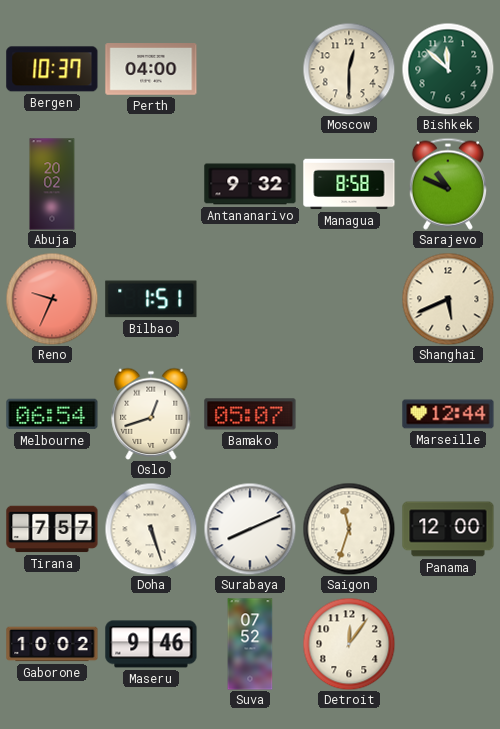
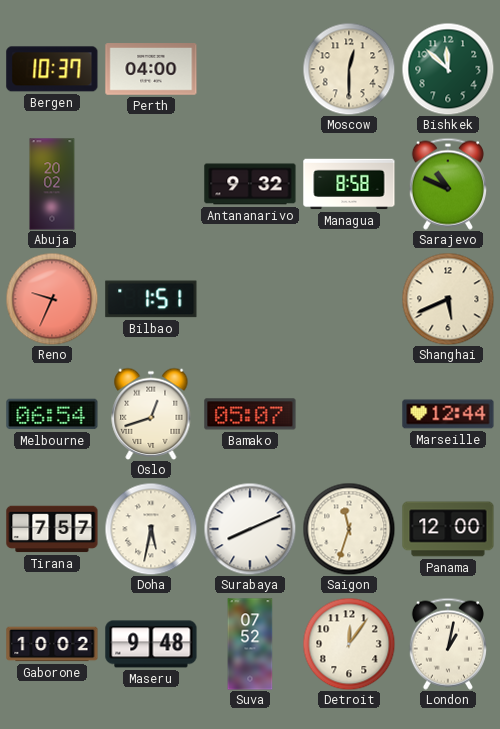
Doha: 5:27 -> 5:32 (151, 529)
Maseru: 9:46 -> 9:48 (151, 644)
London: none -> 1:02 (448, 644)
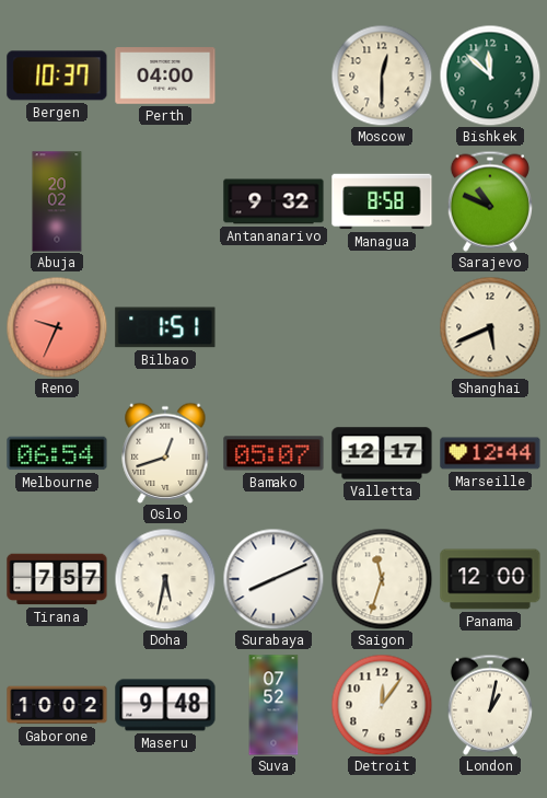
Valletta: none -> 12:17 (382, 453)
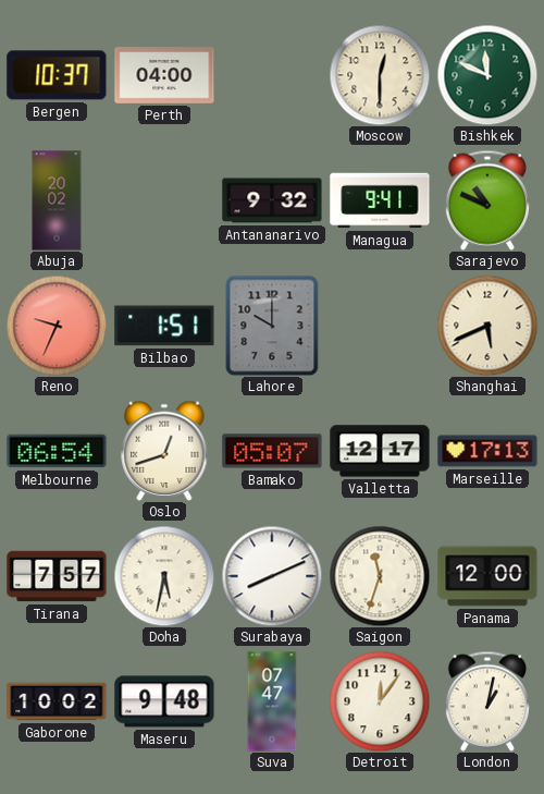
Bishkek: 11:52 -> 11:49 (487, 75)
Managua: 8:58 -> 9:41 (380, 200)
Lahore: none -> 10:00 (272, 326)
Marseille: 12:44 -> 17:13 (487, 451)
Suva: 07:52 -> 07:47 (272, 701)
